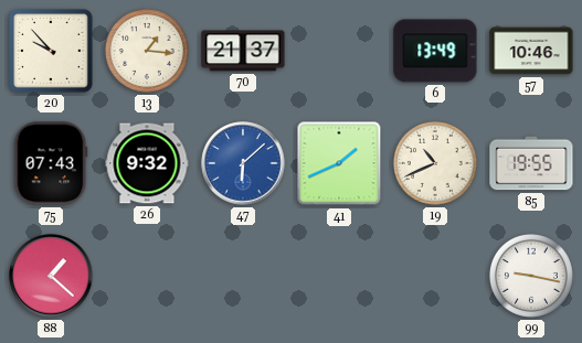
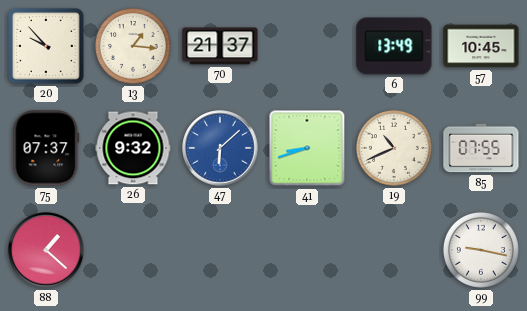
57: 10:46 -> 10:45 (481, 46)
75: 07:43 -> 07:37 (46, 148)
41: 1:41 -> 8:42 (307, 148)
85: 19:55 -> 07:55 (481, 148)
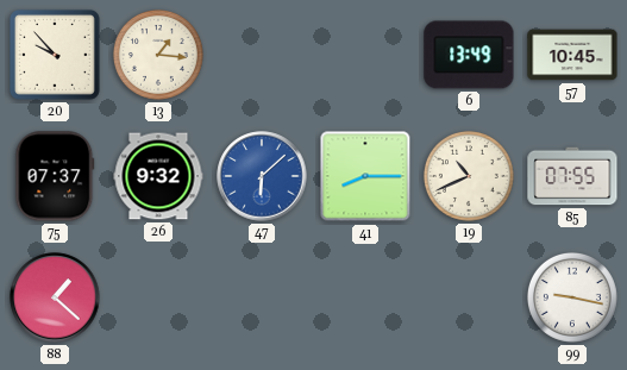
70: 21:37 -> none (220, 46)
41: 8:42 -> 8:15 (365, 176)
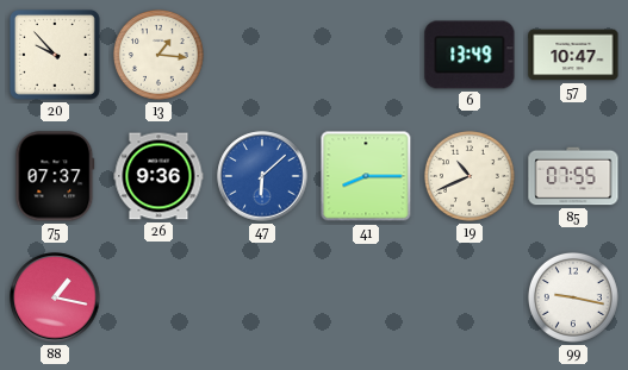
57: 10:45 -> 10:47 (573, 55)
26: 9:32 -> 9:36 (158, 176)
88: 1:22 -> 1:17 (55, 297)
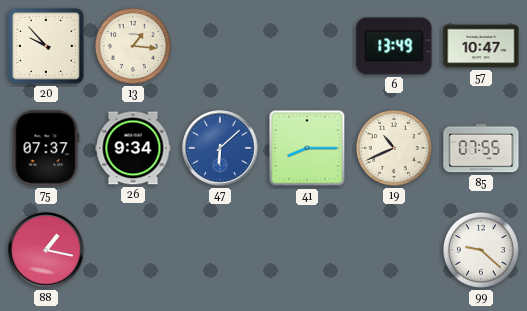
26: 9:36 -> 9:34 (133, 148)
99: 9:17 -> 9:22 (481, 250)
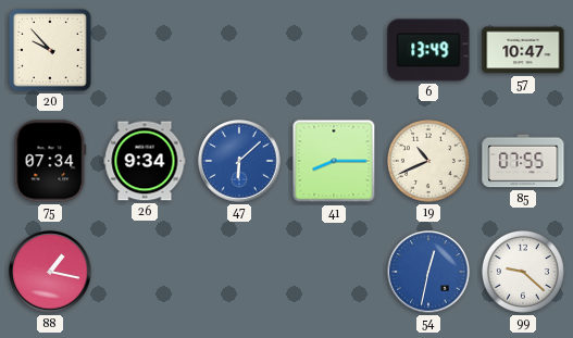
13: 1:16 -> none (133, 46)
75: 07:37 -> 07:34 (50, 161)
54: none -> 12:32 (428, 272)
